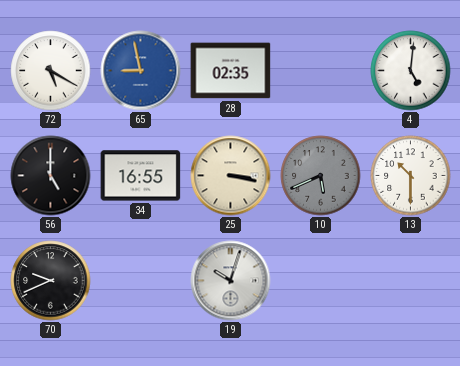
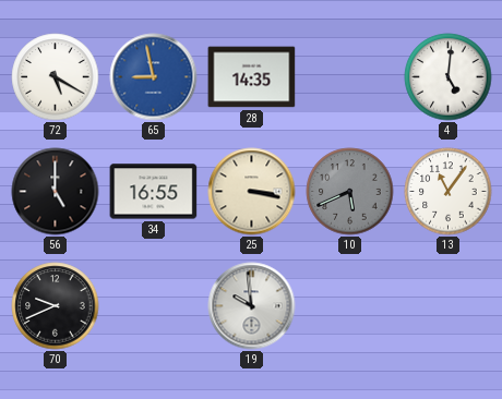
28: 02:35 -> 14:35 (252, 77)
13: 10:30 -> 11:06 (449, 192)
19: 10:03 -> 9:59 (252, 306)
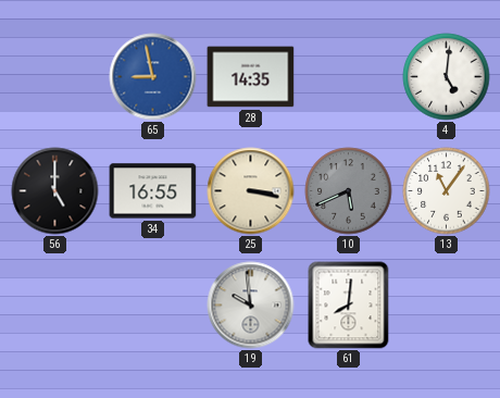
72: 5:20 -> none (56, 77)
70: 9:41 -> none (56, 306)
61: none -> 8:01 (349, 306)
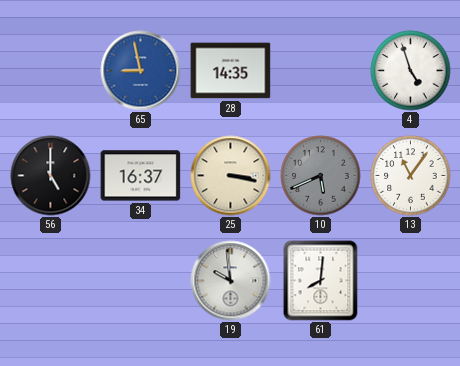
4: 5:01 -> 4:57 (411, 71)
34: 16:55 -> 16:37 (141, 176)
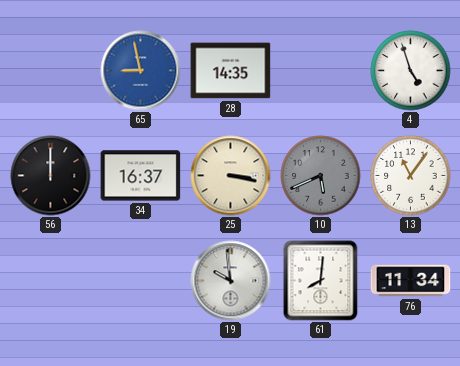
56: 5:00 -> 12:00 (51, 176)
76: none -> 11:34 (411, 281)
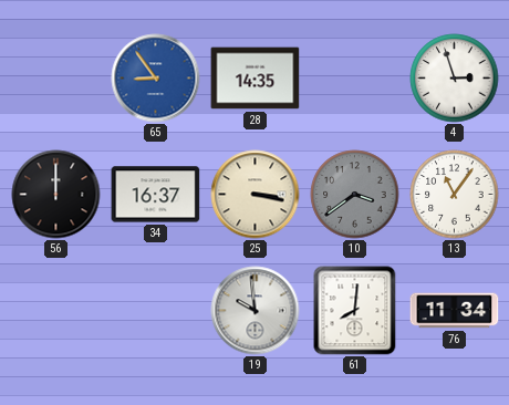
65: 8:58 -> 8:54 (156, 79)
4: 4:57 -> 2:57 (455, 79)
10: 5:41 -> 3:39 (355, 195)
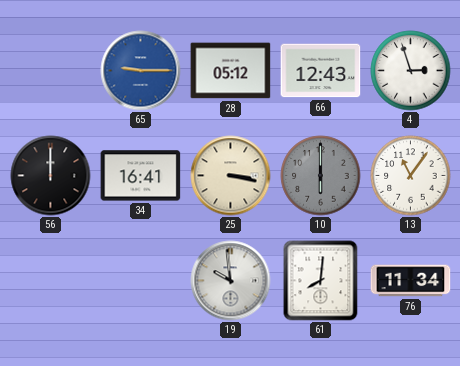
65: 8:54 -> 9:15 (141, 71)
28: 14:35 -> 05:12 (231, 71)
66: none -> 12:43 (321, 71)
34: 16:37 -> 16:41 (141, 176)
10: 3:39 -> 6:00 (321, 176)
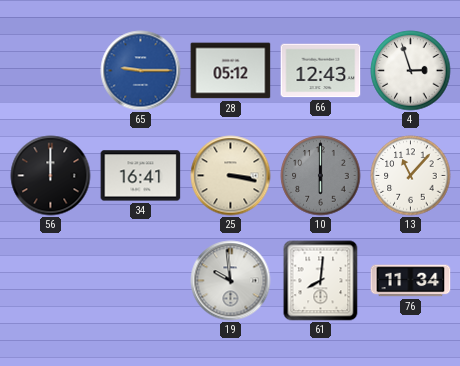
13: 11:06 -> 11:07 (411, 176)
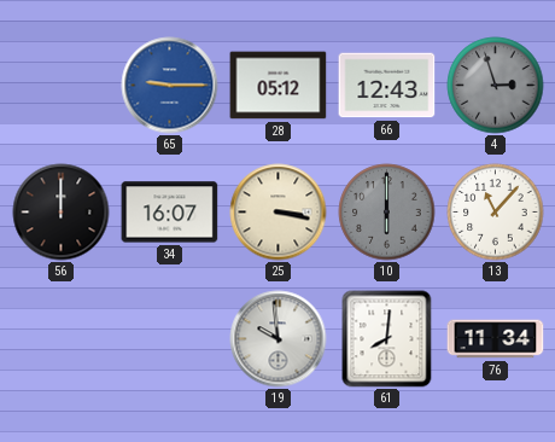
4 dial: white -> grey (496, 86)
34: 16:41 -> 16:07 (170, 213)
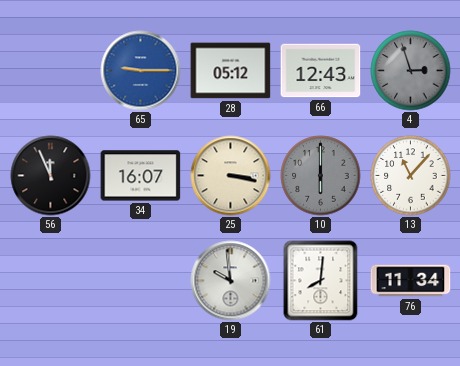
56: 12:00 -> 11:56 (51, 176)
